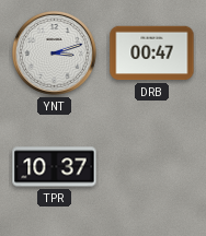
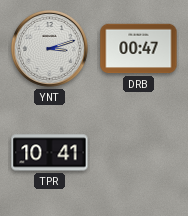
TPR: 10:37 -> 10:41 (50, 153)
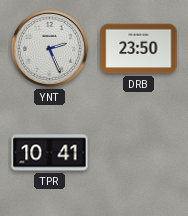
YNT: 3:12 -> 2:26 (50, 49)
DRB: 00:47 -> 23:50 (139, 49)
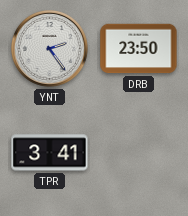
YNT: 2:26 -> 2:24 (50, 49)
TPR: 10:41 -> 3:41 (50, 153)
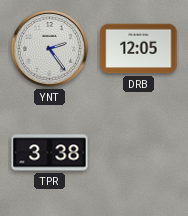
DRB: 23:50 -> 12:05 (139, 49)
TPR: 3:41 -> 3:38 (50, 153)
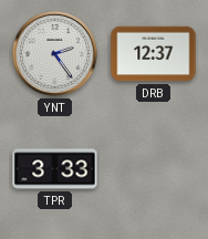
DRB: 12:05 -> 12:37 (154, 54)
TPR: 3:38 -> 3:33 (55, 169)
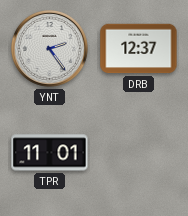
TPR: 3:33 -> 11:01 (50, 153)
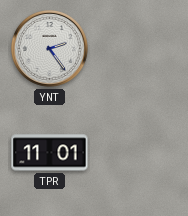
DRB: 12:37 -> none (139, 49)
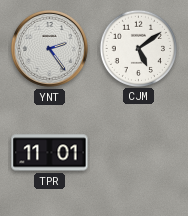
CJM: none -> 5:09 (138, 48)
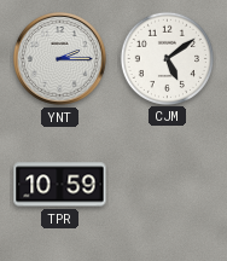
YNT: 2:24 -> 2:15 (60, 59)
TPR: 11:01 -> 10:59 (60, 185)
